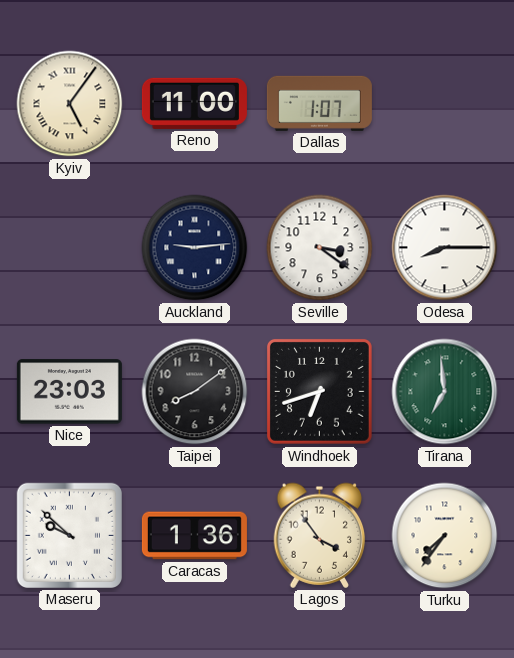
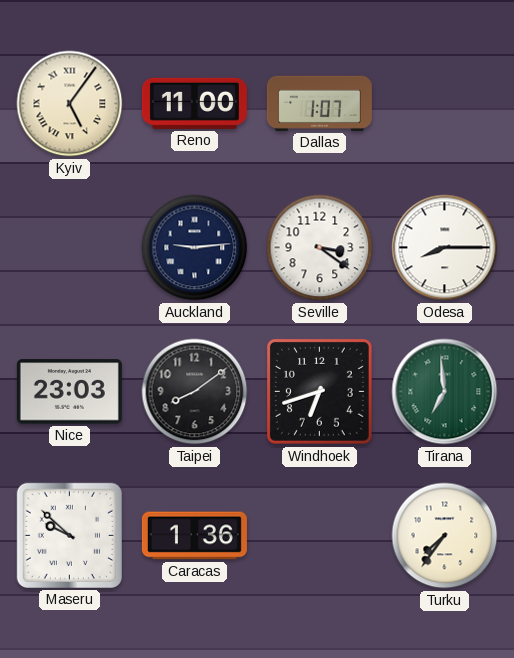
Lagos: 3:54 -> none (320, 535)
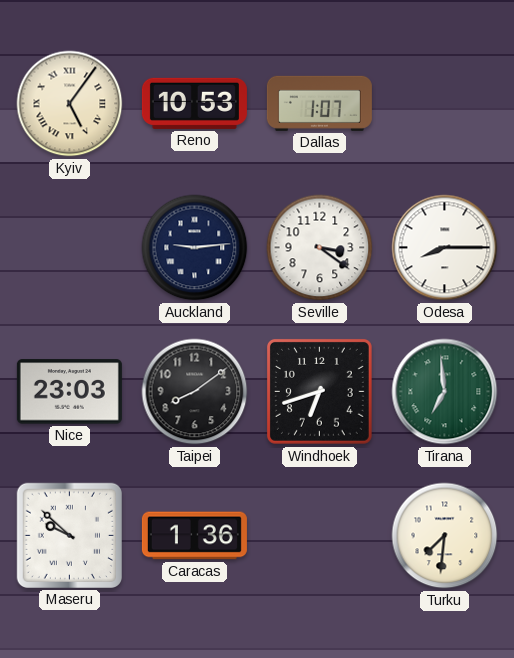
Reno: 11:00 -> 10:53 (194, 103)
Turku: 7:36 -> 7:31 (445, 536)
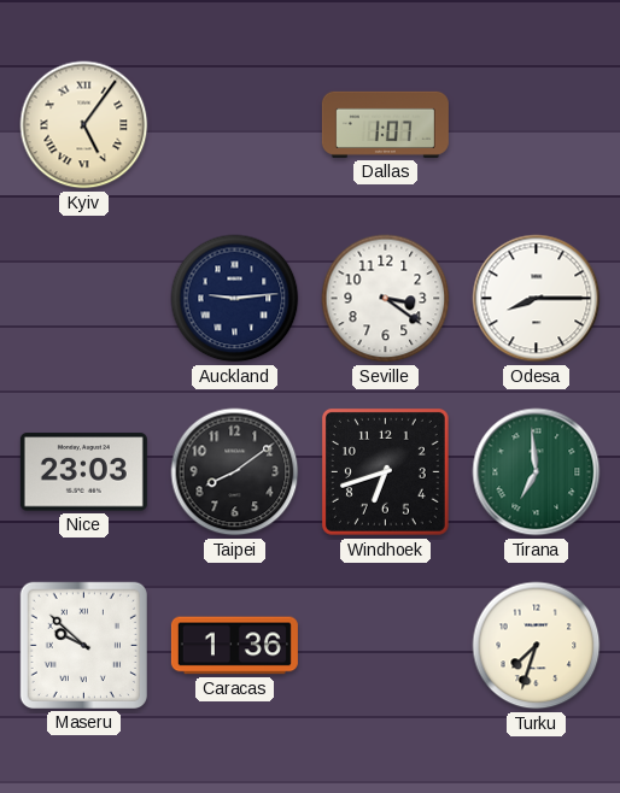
Reno: 10:53 -> none (194, 103)
Turku: 7:31 -> 7:33 (537, 646)
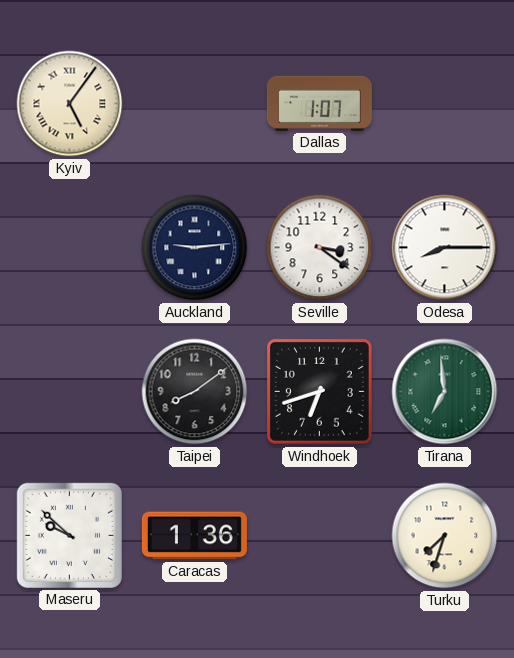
Nice: 23:03 -> none (83, 472)
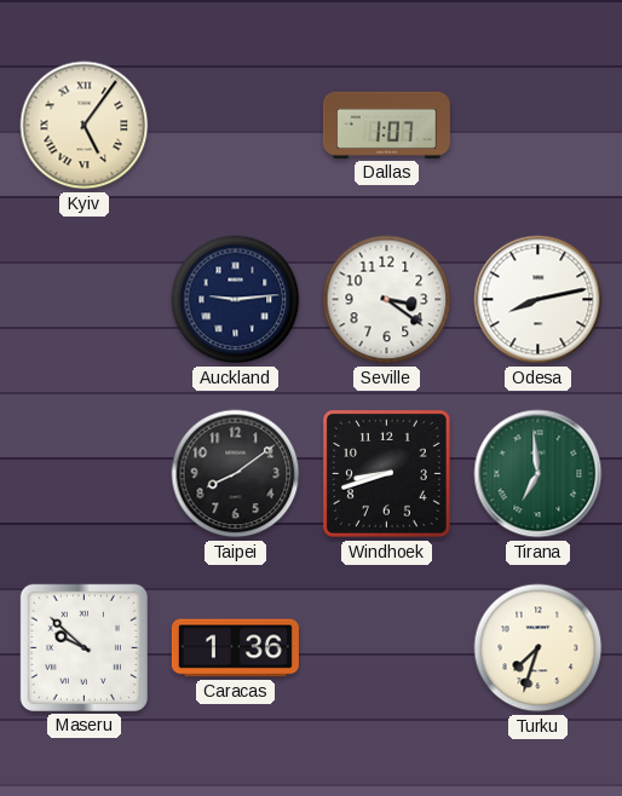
Odesa: 8:15 -> 8:13 (539, 300)
Windhoek: 6:42 -> 8:42 (386, 473)
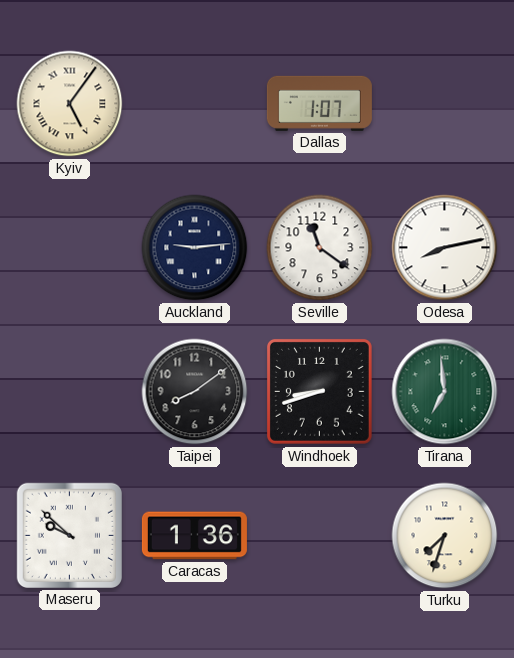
Seville: 3:21 -> 11:21 (320, 248)
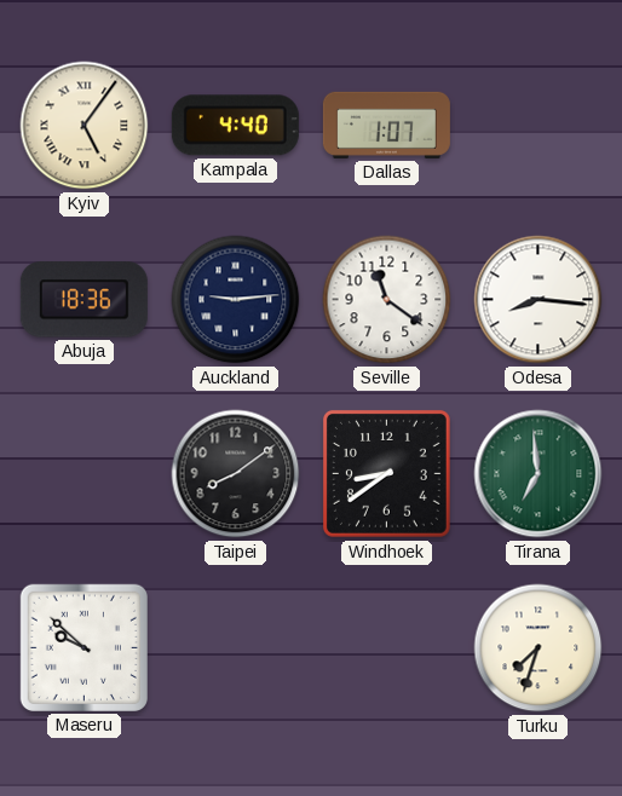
Kampala: none -> 4:40 (235, 126)
Abuja: none -> 18:36 (83, 300)
Odesa: 8:13 -> 8:16 (539, 300)
Windhoek: 8:42 -> 8:39 (386, 473)
Caracas: 1:36 -> none (194, 536)
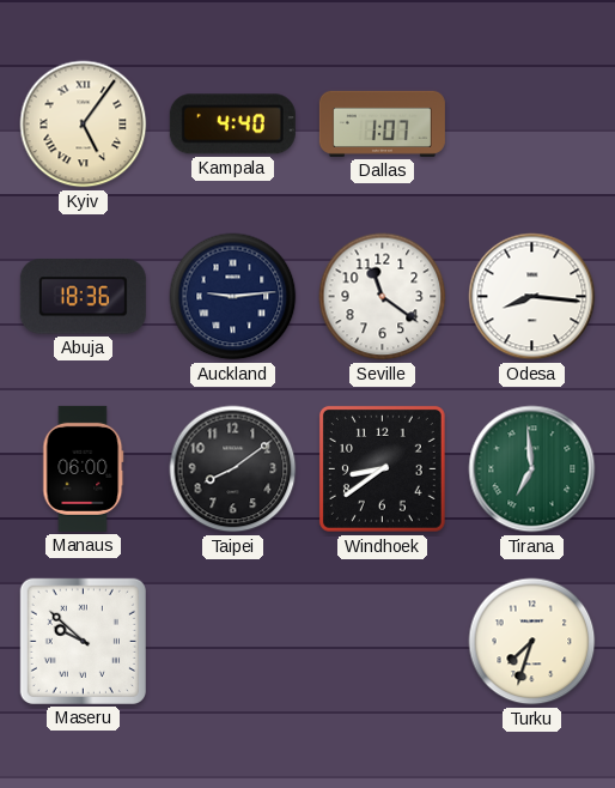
Manaus: none -> 06:00 (84, 468)
